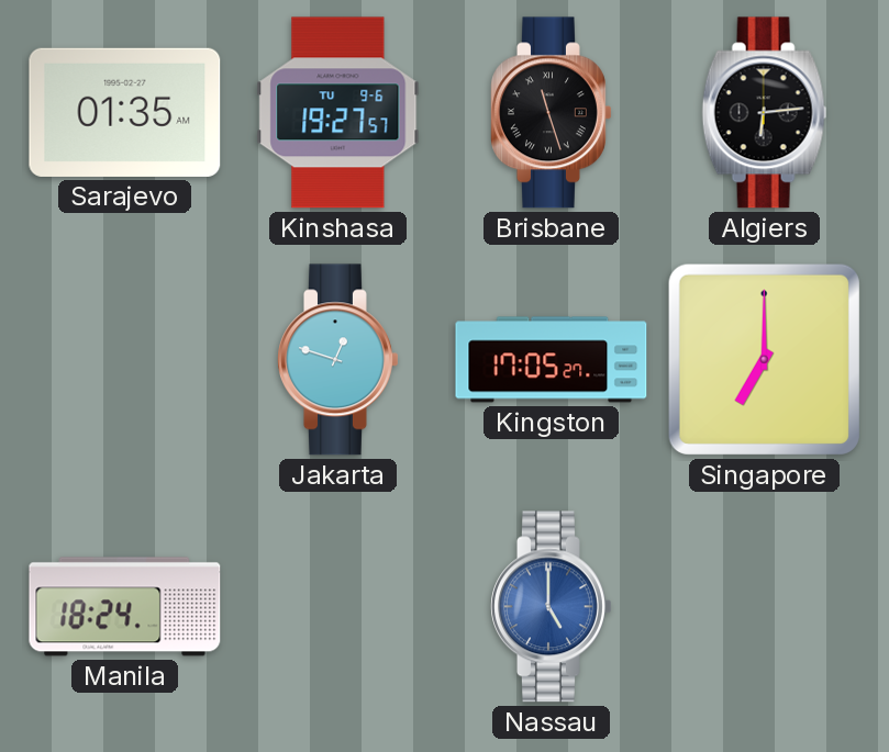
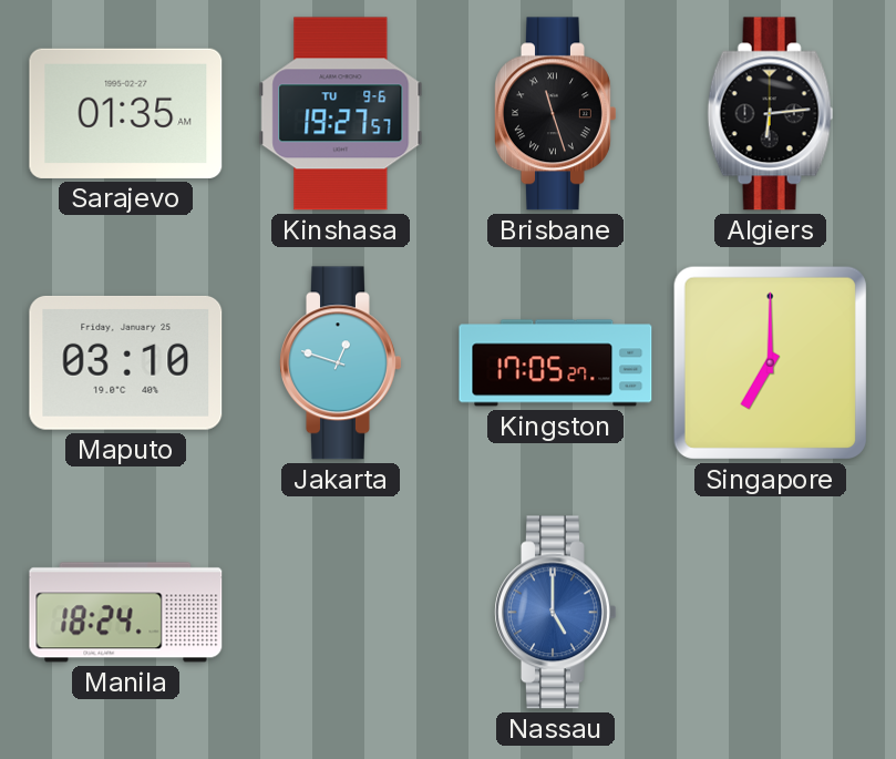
Maputo: none -> 03:10 (126, 362)
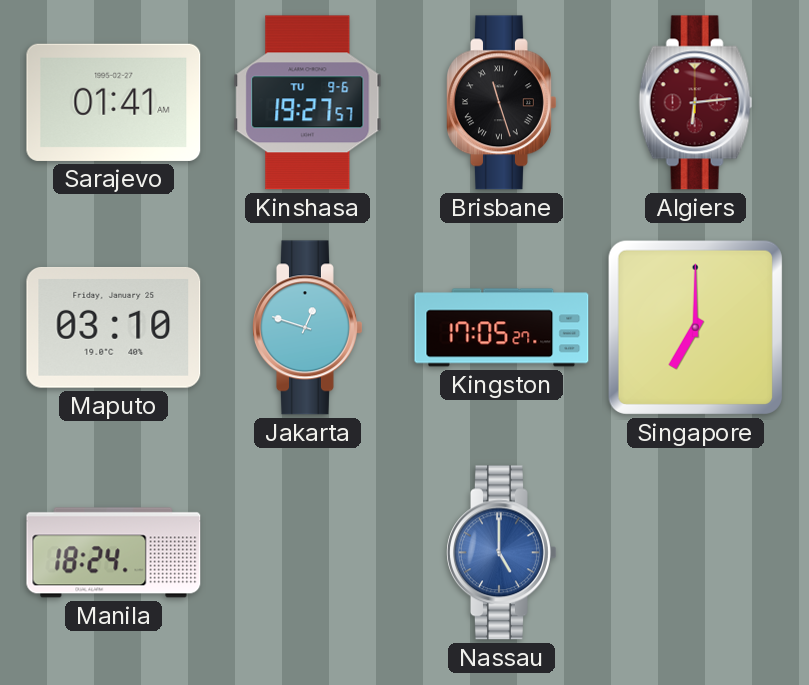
Sarajevo: 01:35 -> 01:41 (114, 102)
Algiers dial: black -> burgundy (696, 103)
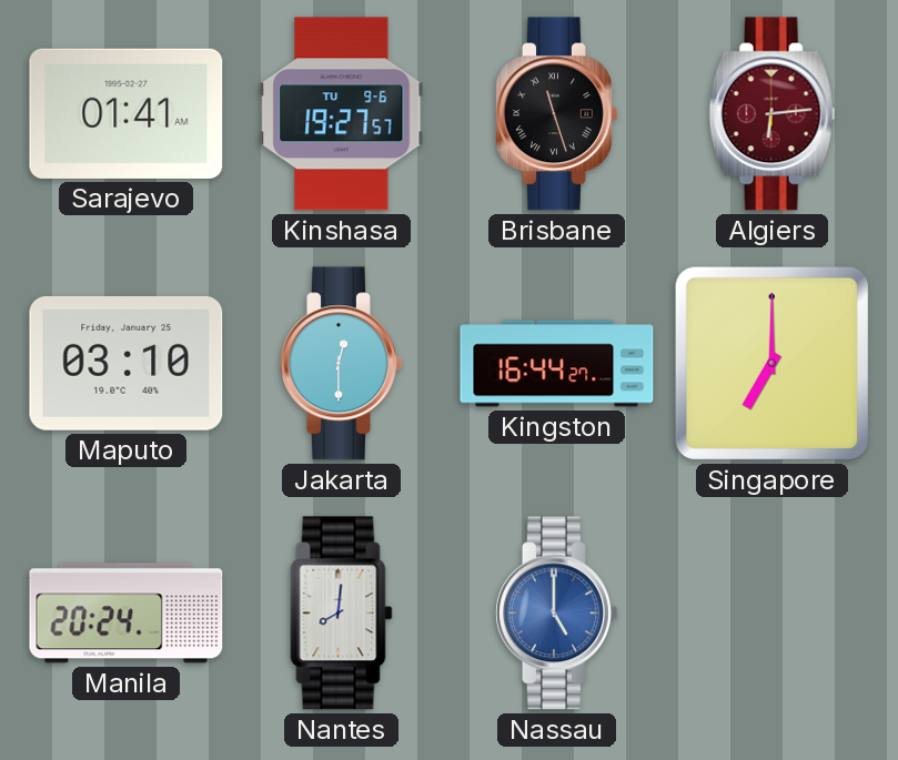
Jakarta: 12:48 -> 12:30 (342, 364)
Kingston: 17:05 -> 16:44 (557, 364)
Manila: 18:24 -> 20:24 (127, 614)
Nantes: none -> 8:01 (342, 614)
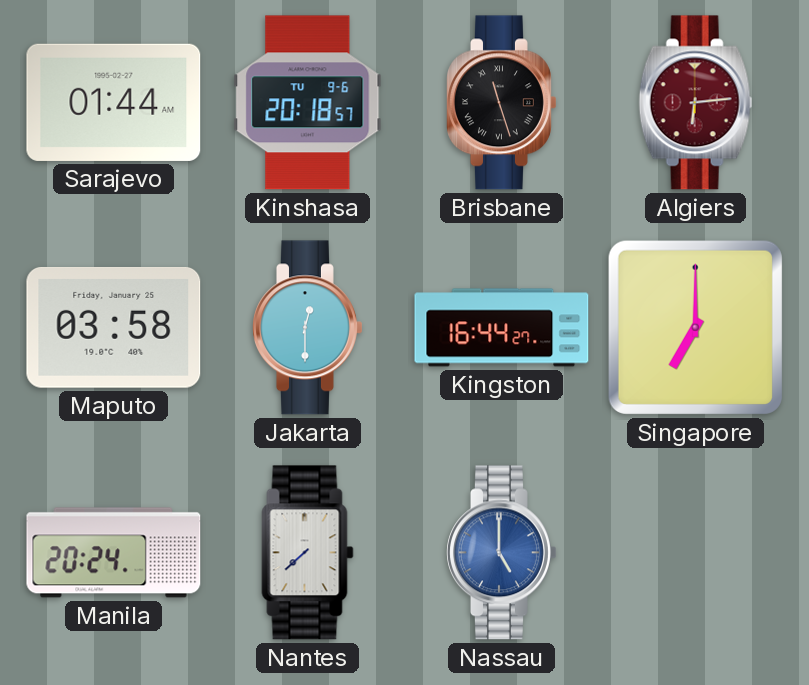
Sarajevo: 01:41 -> 01:44 (114, 102)
Kinshasa: 19:27 -> 20:18 (308, 103)
Maputo: 03:10 -> 03:58 (114, 327)
Nantes: 8:01 -> 7:38 (308, 553)
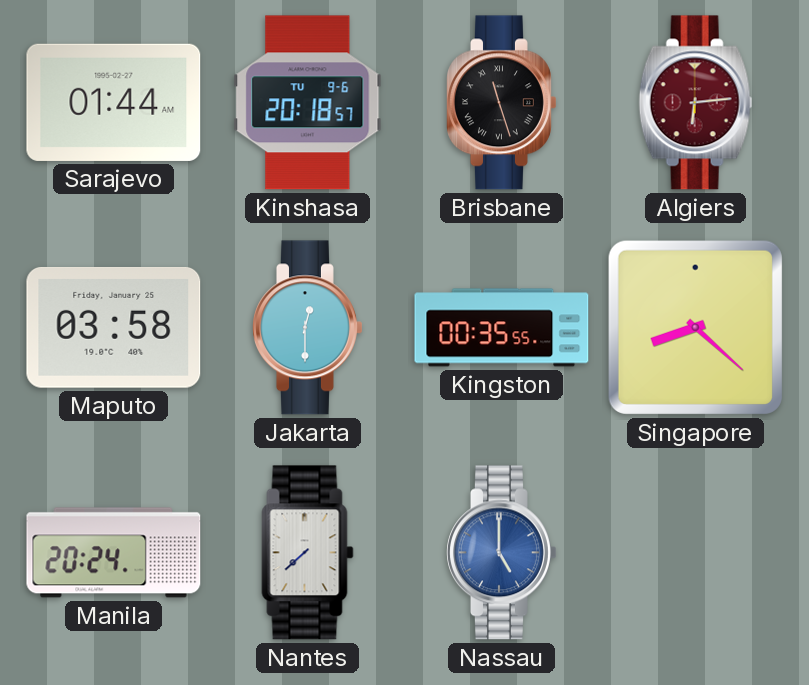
Kingston: 16:44 -> 00:35 (502, 328)
Singapore: 7:00 -> 8:22 (695, 327)
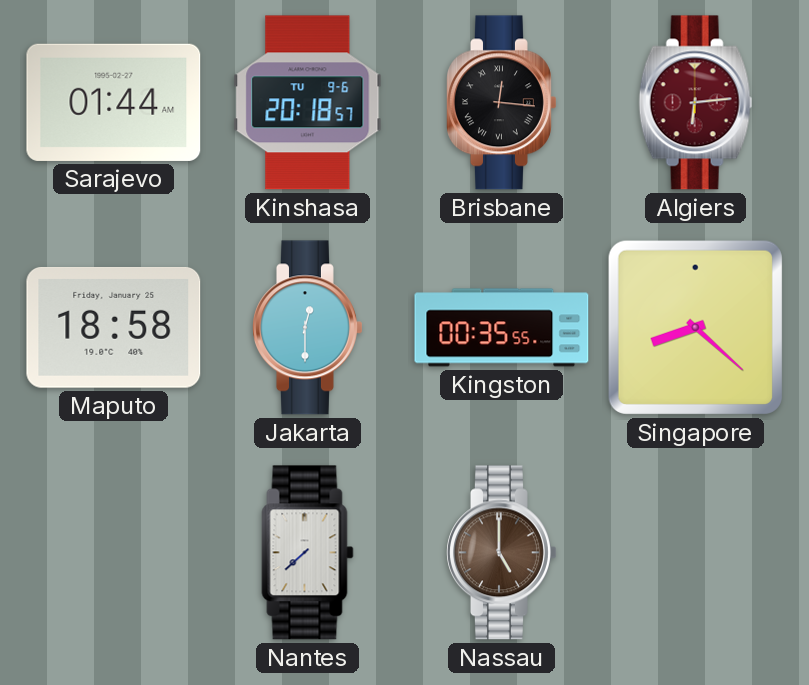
Brisbane: 11:27 -> 12:16 (502, 103)
Maputo: 03:58 -> 18:58 (114, 327)
Manila: 20:24 -> none (114, 553)
Nassau dial: blue -> brown (502, 553)
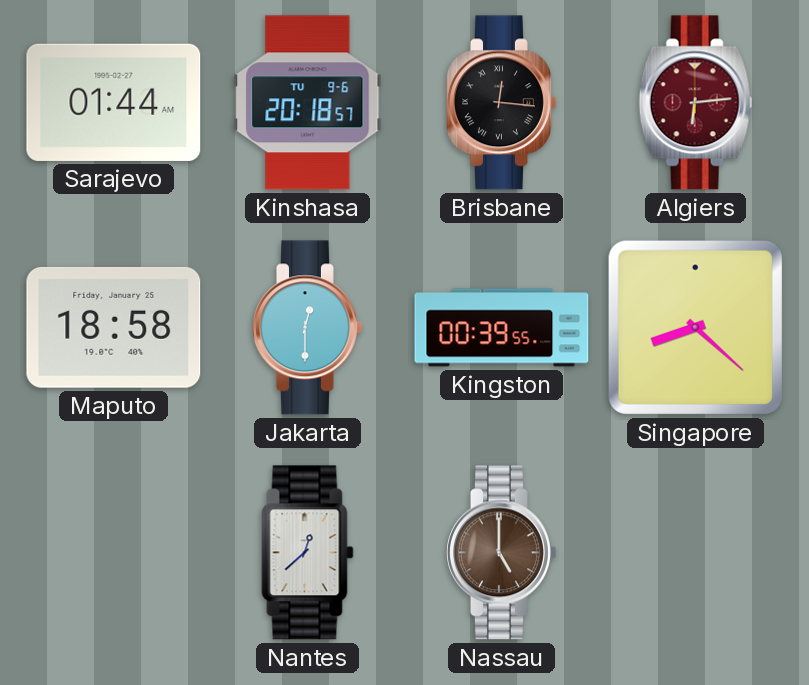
Kingston: 00:35 -> 00:39 (502, 328)
Nantes: 7:38 -> 12:38 (308, 553)
